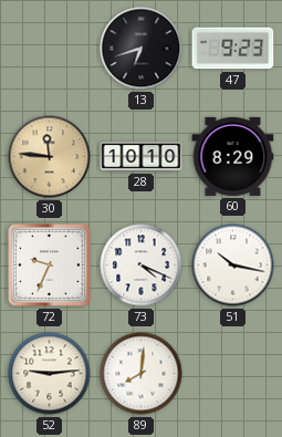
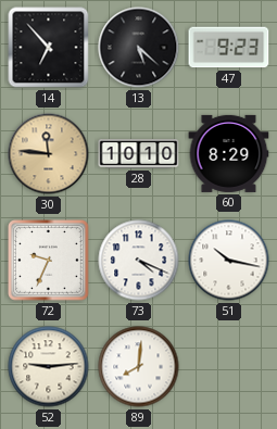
14: none -> 6:53 (49, 48)
13: 6:42 -> 5:22 (139, 48)
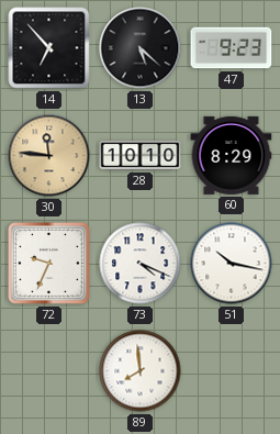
52: 9:14 -> none (49, 367)
89: 8:01 -> 7:59 (141, 371)
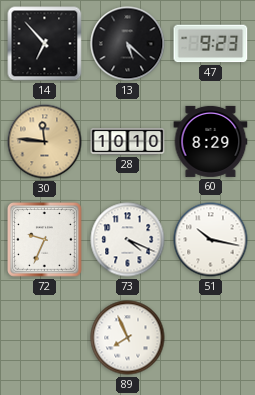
89: 7:59 -> 7:56 (128, 338)
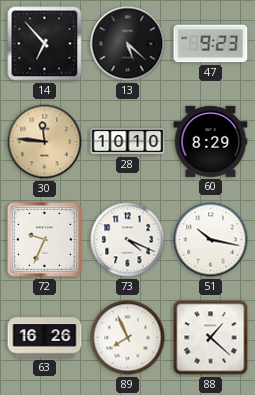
63: none -> 16:26 (45, 338)
88: none -> 1:22 (211, 338)
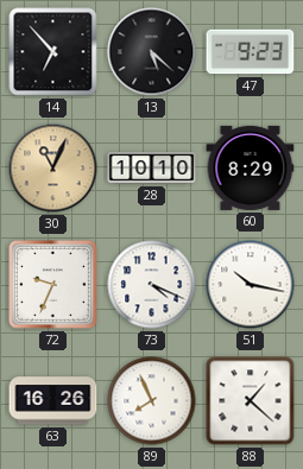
30: 11:46 -> 11:04 (53, 169)
